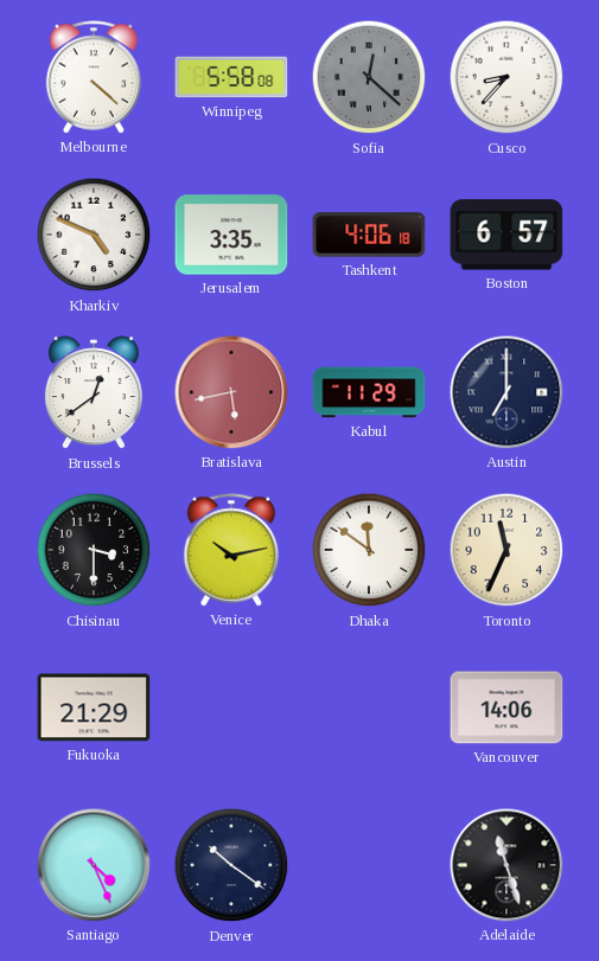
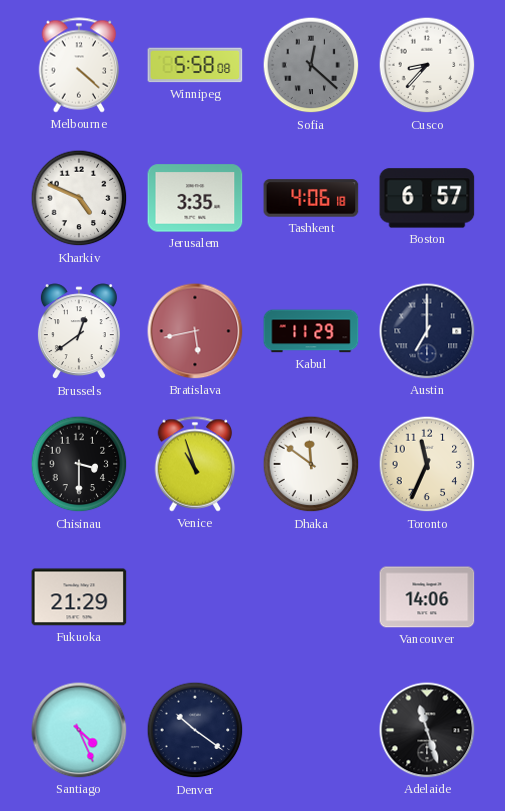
Venice: 10:13 -> 10:57 (195, 464)
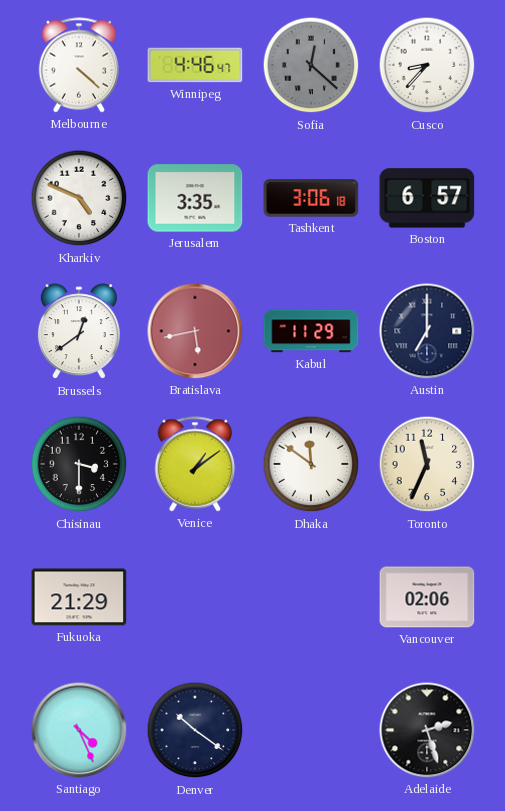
Winnipeg: 5:58 -> 4:46 (195, 65)
Tashkent: 4:06 -> 3:06 (311, 198)
Venice: 10:57 -> 1:09 (195, 464)
Vancouver: 14:06 -> 02:06 (427, 597)
Adelaide: 11:27 -> 2:27 (427, 730)
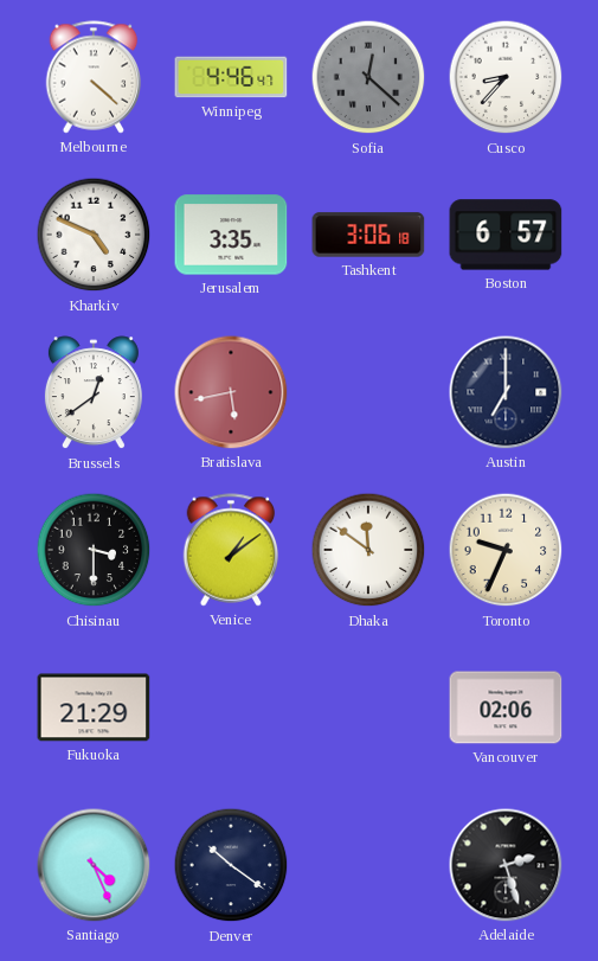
Kabul: 11:29 -> none (311, 331)
Toronto: 11:34 -> 9:34 (506, 550)
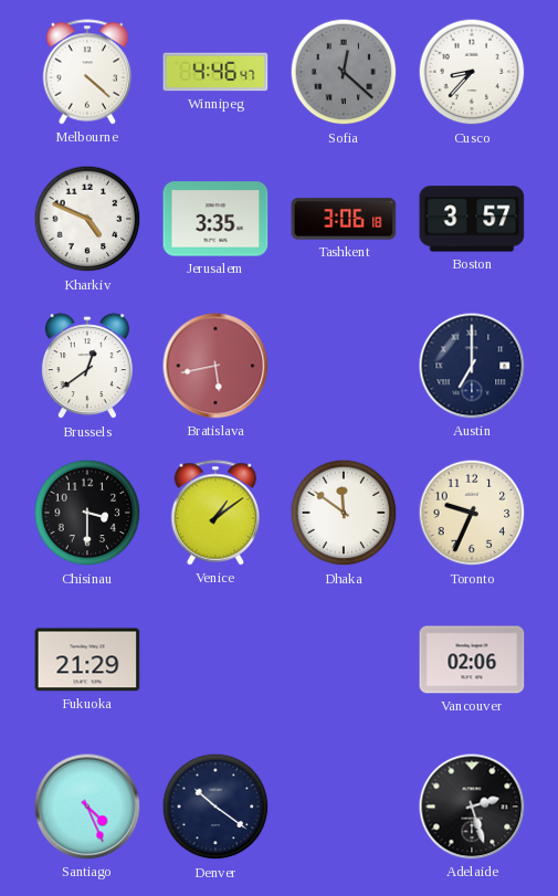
Boston: 6:57 -> 3:57 (472, 219)
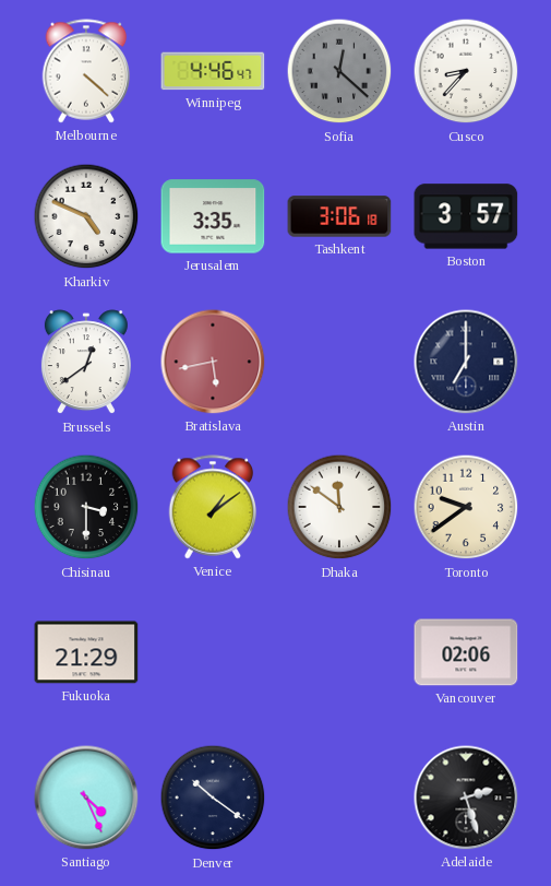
Toronto: 9:34 -> 9:39 (466, 507)
